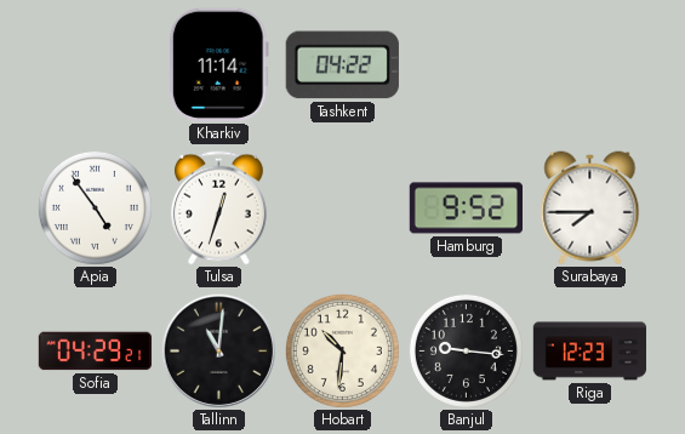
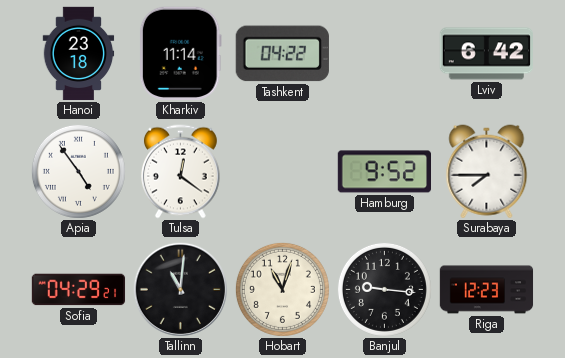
Hanoi: none -> 23:18 (79, 54)
Lviv: none -> 6:42 (486, 54)
Tulsa: 12:33 -> 12:21 (180, 172)
Hobart: 10:31 -> 11:03 (282, 289)
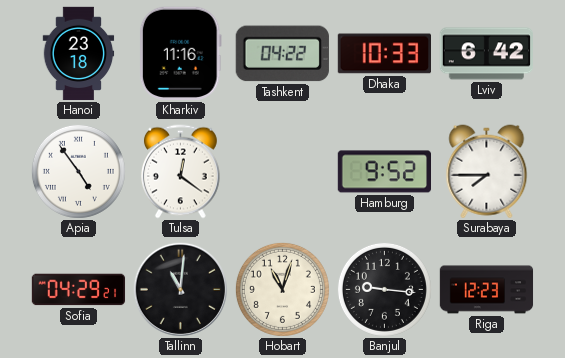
Kharkiv: 11:14 -> 11:16 (180, 53)
Dhaka: none -> 10:33 (384, 54)
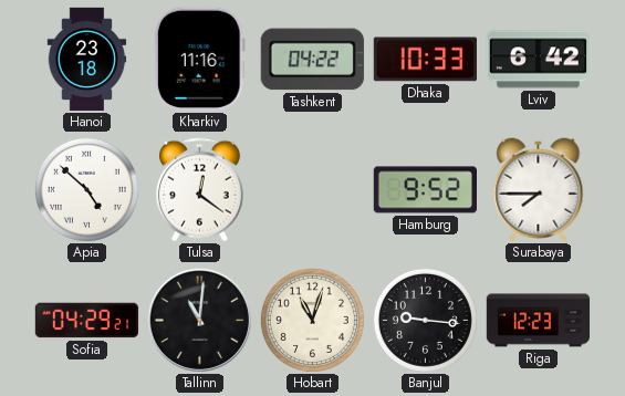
Apia: 4:54 -> 4:52 (86, 189)
